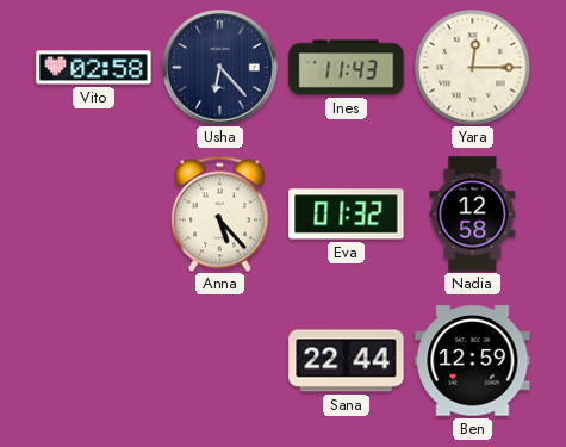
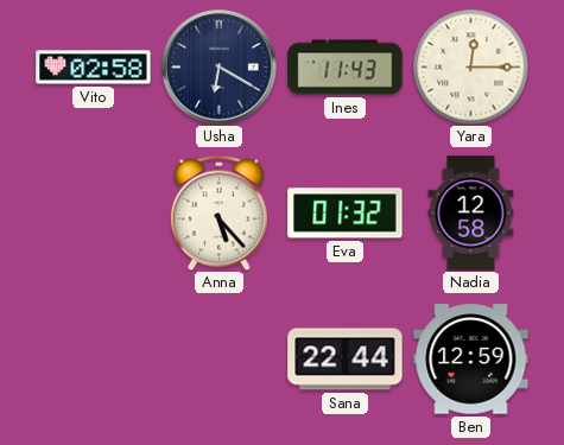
Usha: 6:23 -> 6:20 (220, 68)
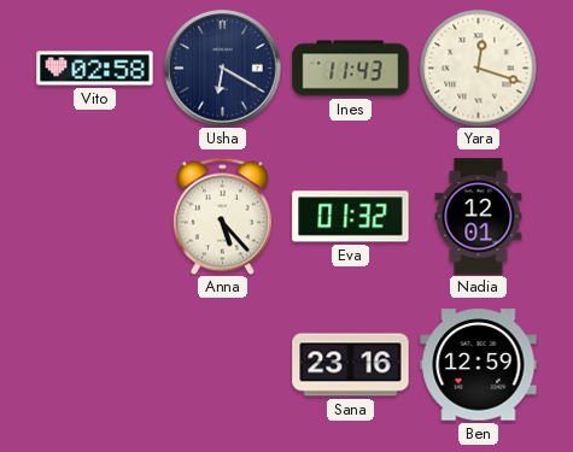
Yara: 12:15 -> 12:18 (478, 67)
Nadia: 12:58 -> 12:01 (479, 217)
Sana: 22:44 -> 23:16 (351, 365)
